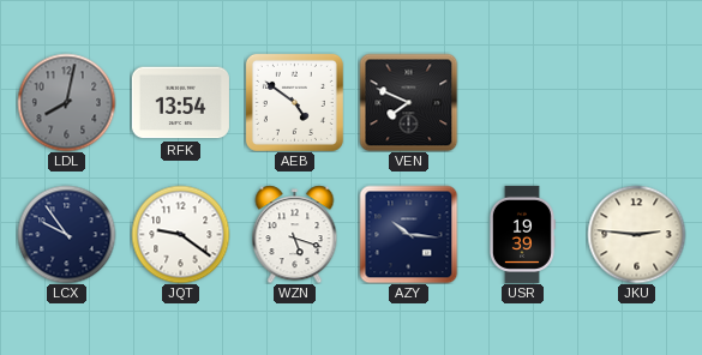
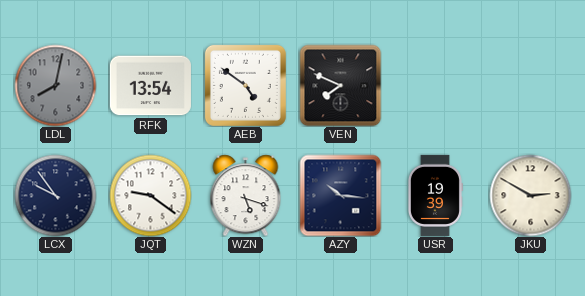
JKU: 2:46 -> 2:50 (530, 195)
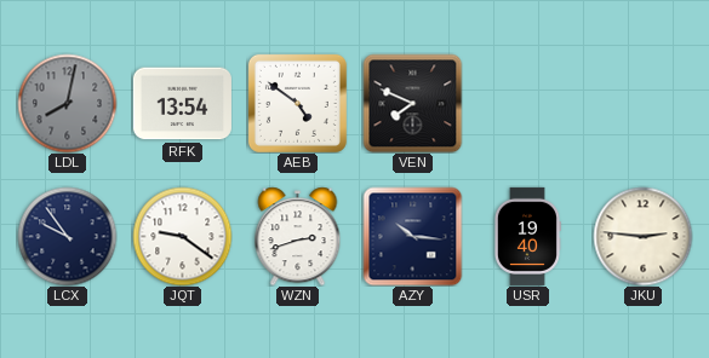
WZN: 5:18 -> 2:42 (298, 236)
USR: 19:39 -> 19:40 (527, 236)
JKU: 2:50 -> 2:46 (642, 236)
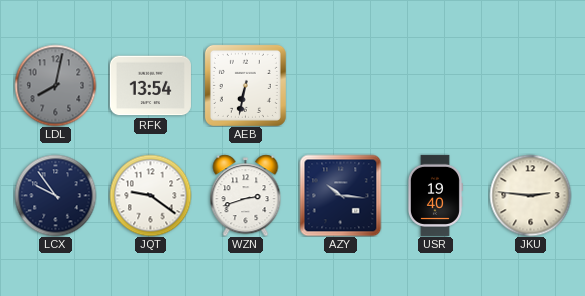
AEB: 4:51 -> 6:32 (245, 85)
VEN: 7:49 -> none (412, 103)
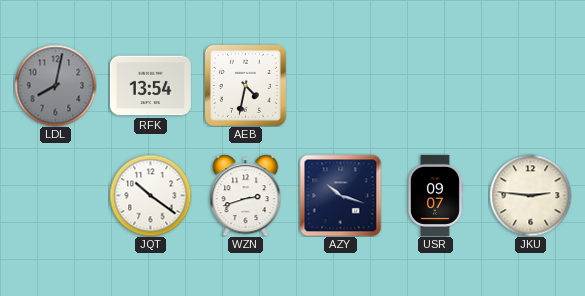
AEB: 6:32 -> 4:32 (245, 85)
LCX: 9:54 -> none (55, 195)
JQT: 9:21 -> 10:21 (150, 195)
AZY: 10:16 -> 10:18 (340, 195)
USR: 19:40 -> 09:07 (435, 195)
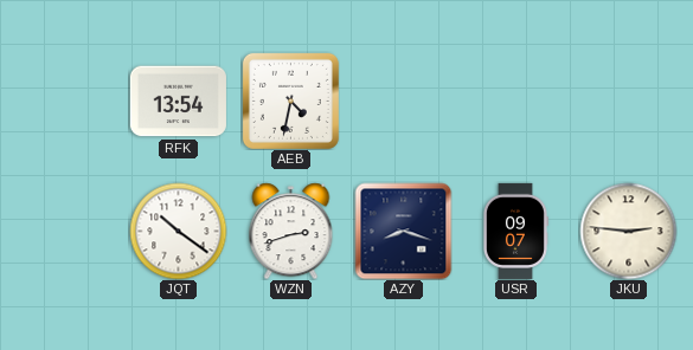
LDL: 8:02 -> none (55, 85)
AZY: 10:18 -> 8:18 (403, 231)
